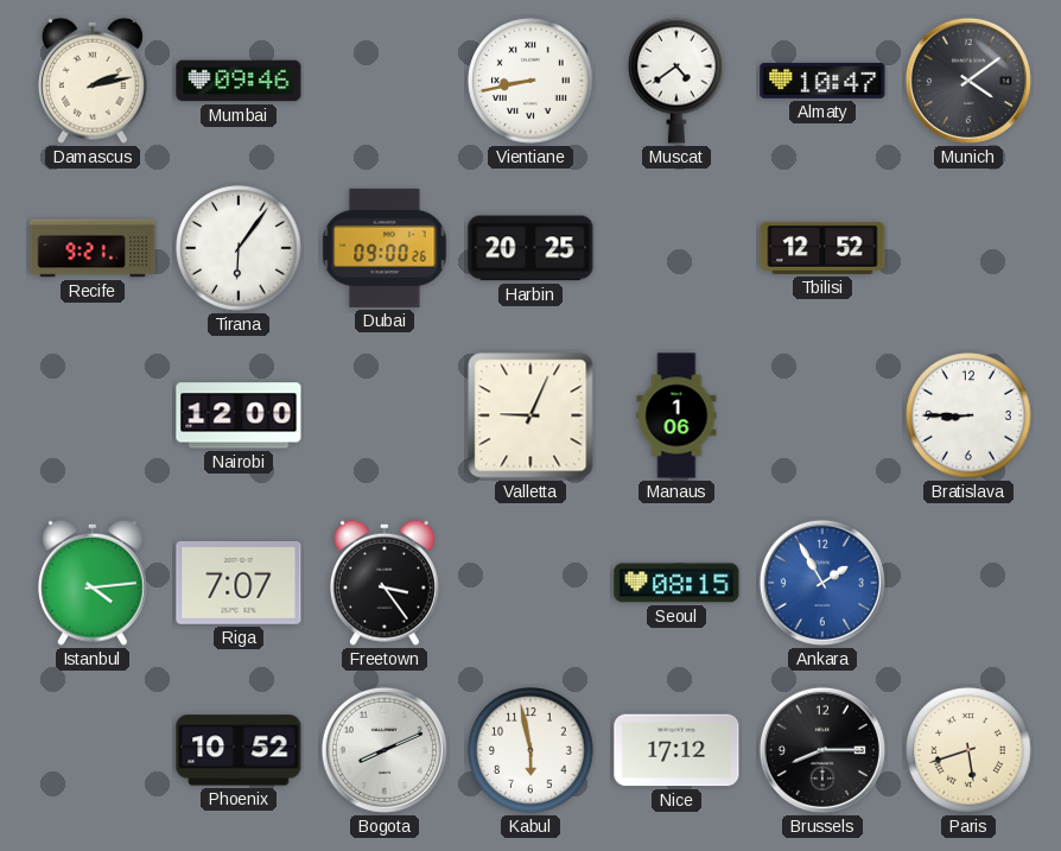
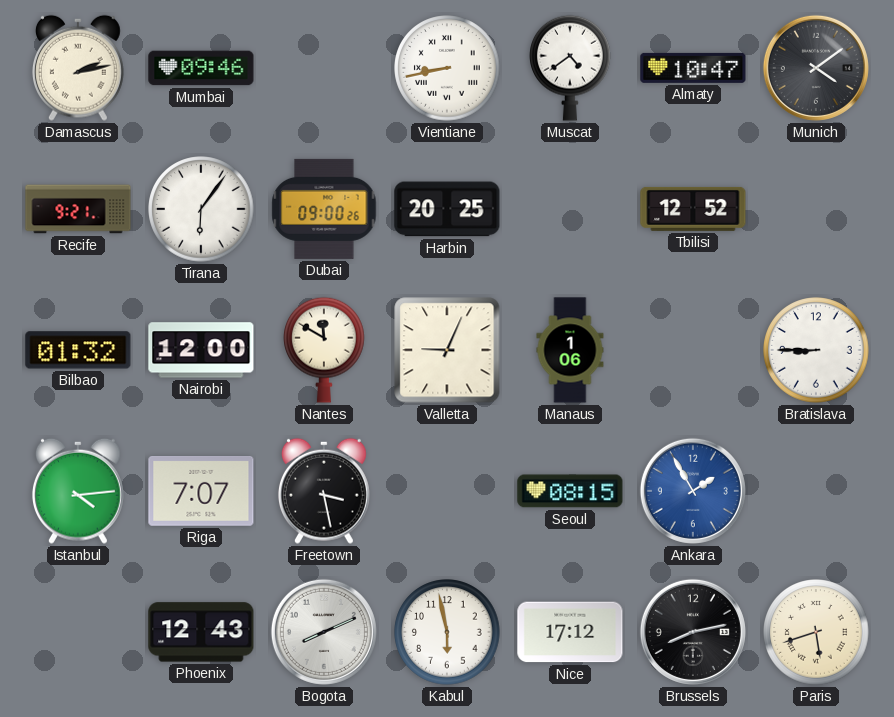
Bilbao: none -> 01:32 (78, 350)
Nantes: none -> 11:50 (325, 350)
Freetown: 3:24 -> 3:28 (324, 491)
Phoenix: 10:52 -> 12:43 (201, 632)
Brussels: 8:15 -> 8:13 (693, 632)
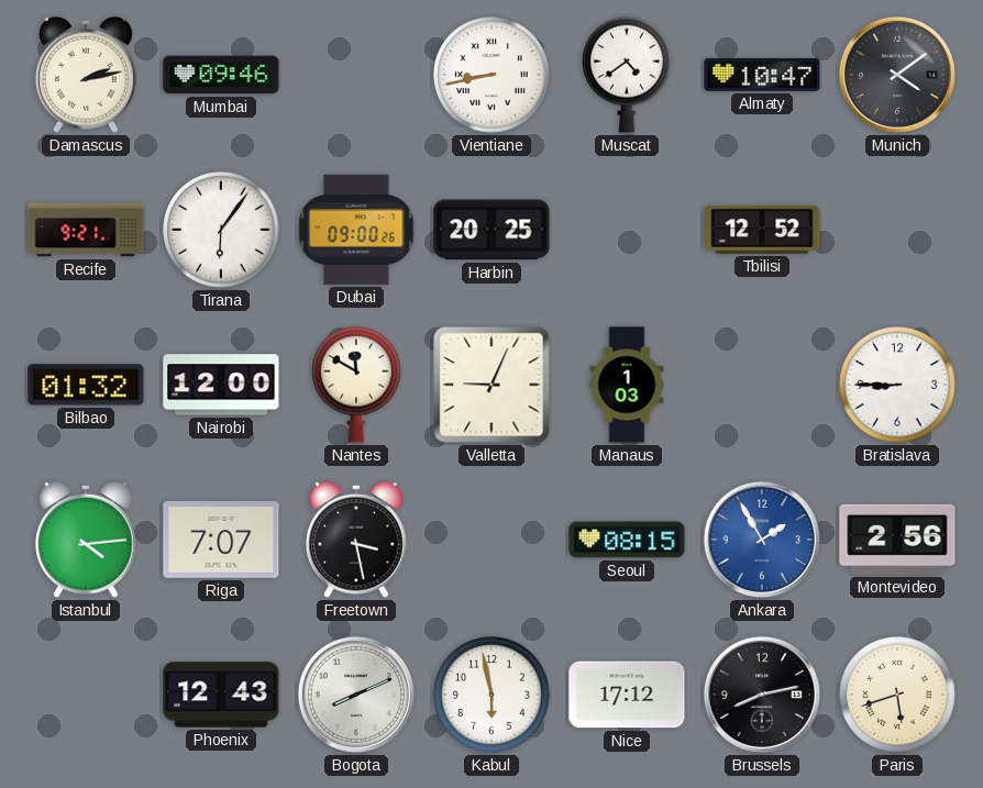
Manaus: 1:06 -> 1:03 (627, 385)
Montevideo: none -> 2:56 (897, 540)
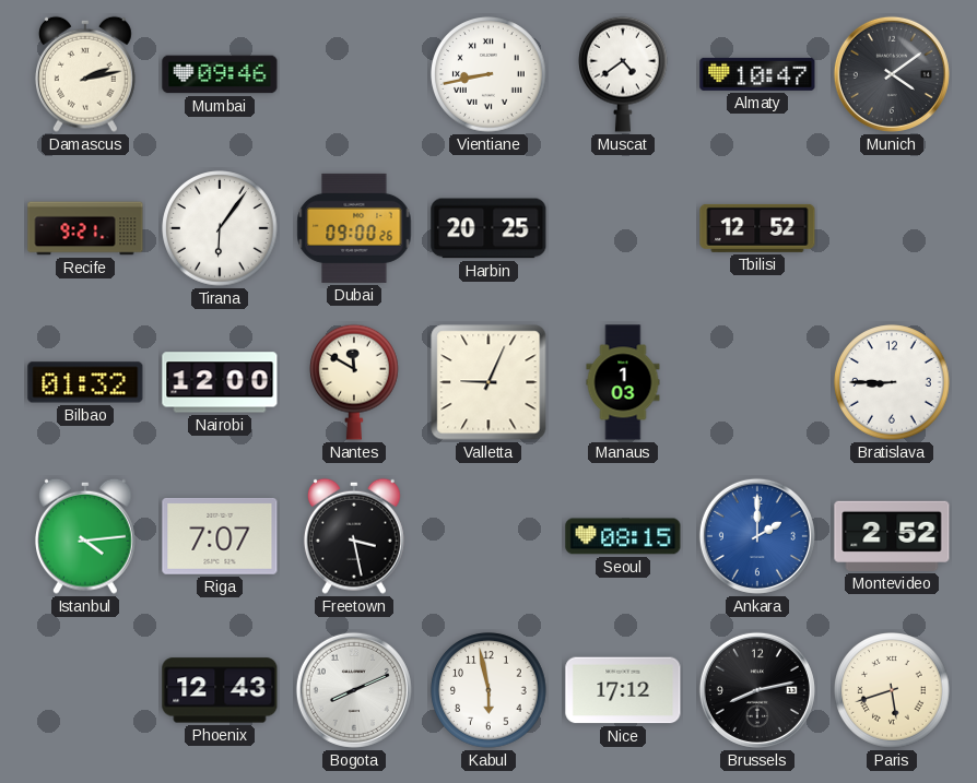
Ankara: 1:55 -> 2:00 (757, 536)
Montevideo: 2:56 -> 2:52 (892, 536)
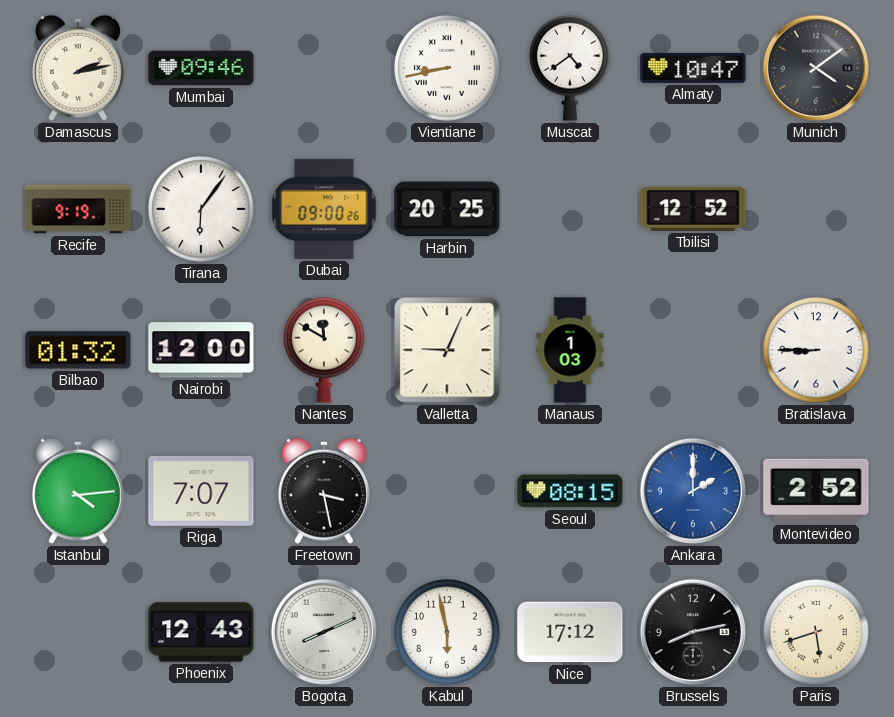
Recife: 9:21 -> 9:19 (78, 209)
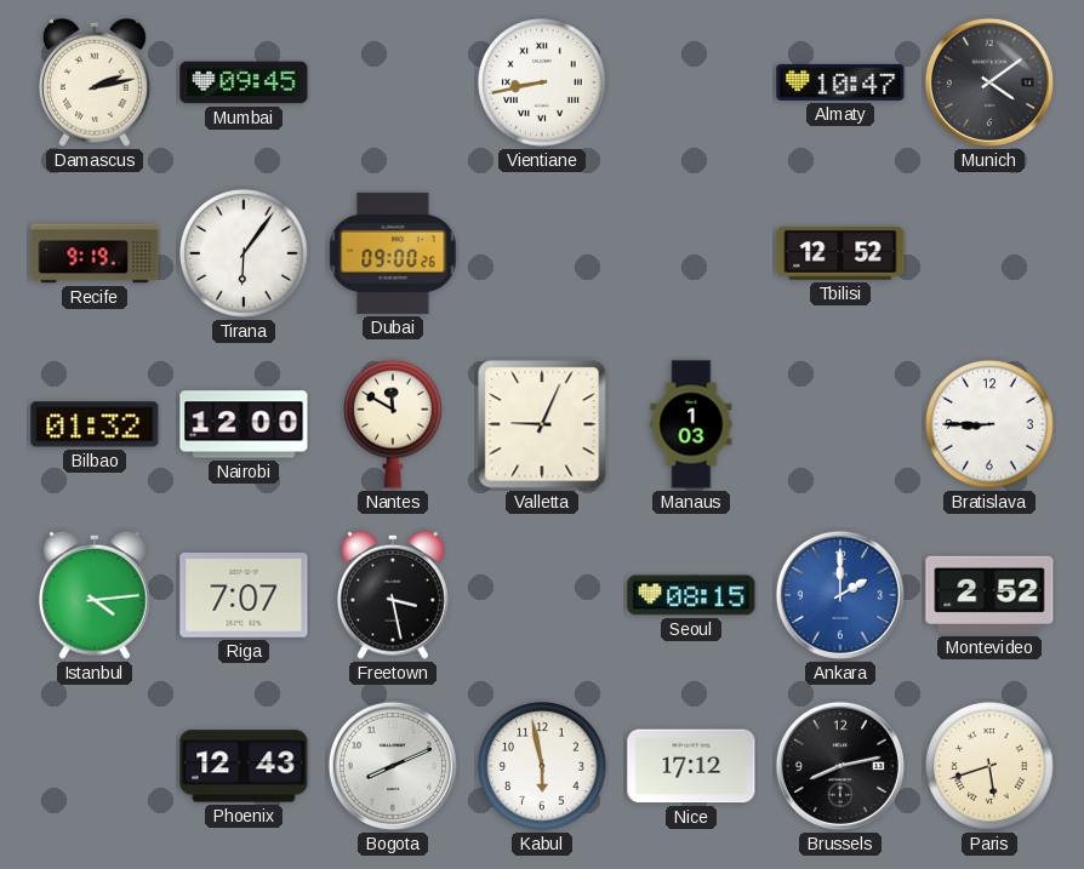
Mumbai: 09:46 -> 09:45 (244, 82)
Muscat: 4:39 -> none (571, 68)
Harbin: 20:25 -> none (447, 209)
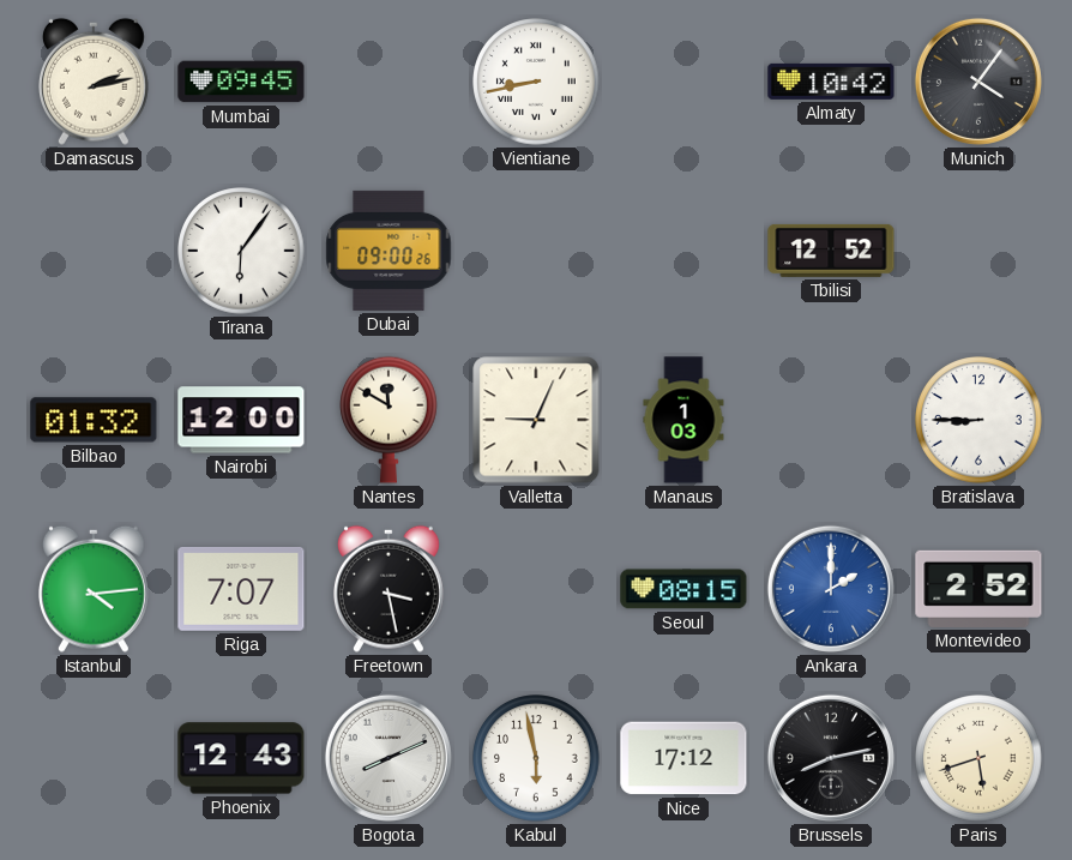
Almaty: 10:47 -> 10:42 (831, 82)
Munich: 4:09 -> 4:06 (978, 82)
Recife: 9:19 -> none (95, 253)
